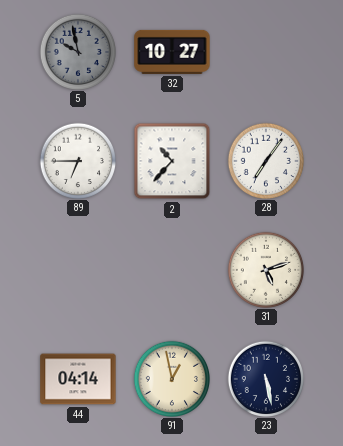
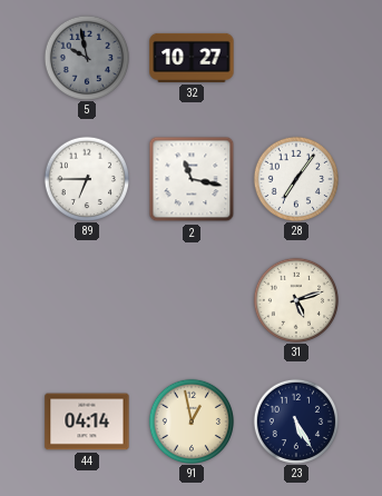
2: 10:37 -> 11:17 (192, 179)
23: 5:28 -> 5:25 (295, 420)
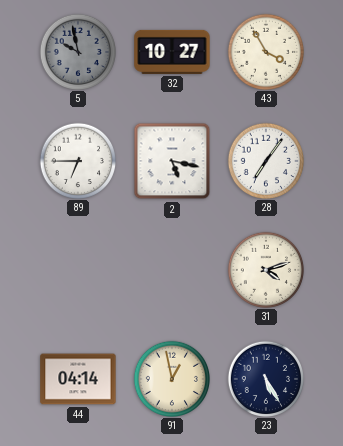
43: none -> 3:55 (265, 51)
2: 11:17 -> 5:17 (172, 161)
31: 5:12 -> 4:12 (265, 269)
